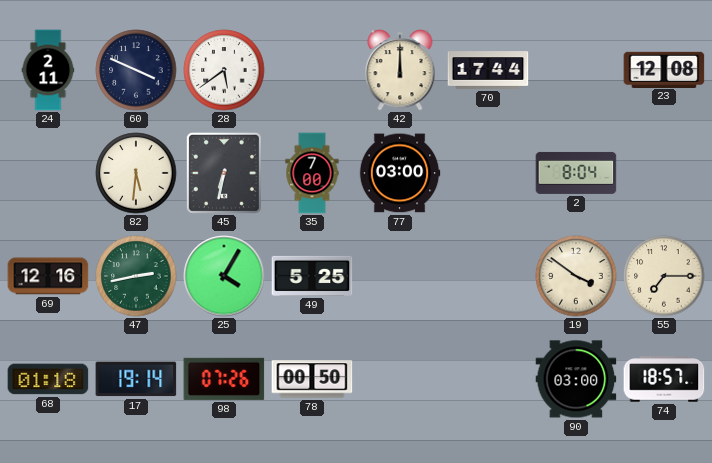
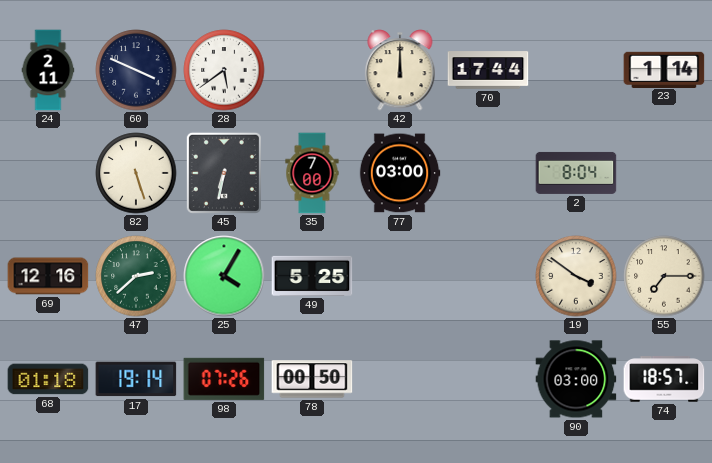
23: 12:08 -> 1:14 (664, 69)
82: 5:31 -> 5:27 (136, 173)
47: 2:43 -> 2:38 (136, 276)
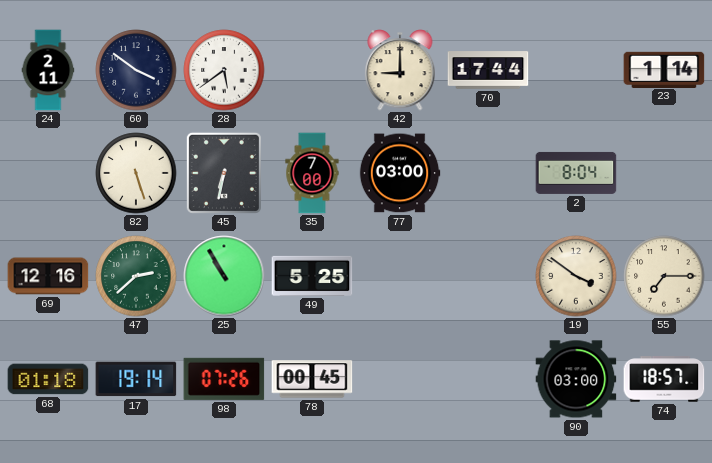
60: 3:49 -> 3:51 (136, 70)
42: 12:00 -> 9:00 (400, 70)
25: 4:05 -> 10:55 (224, 276)
78: 00:50 -> 00:45 (312, 379)
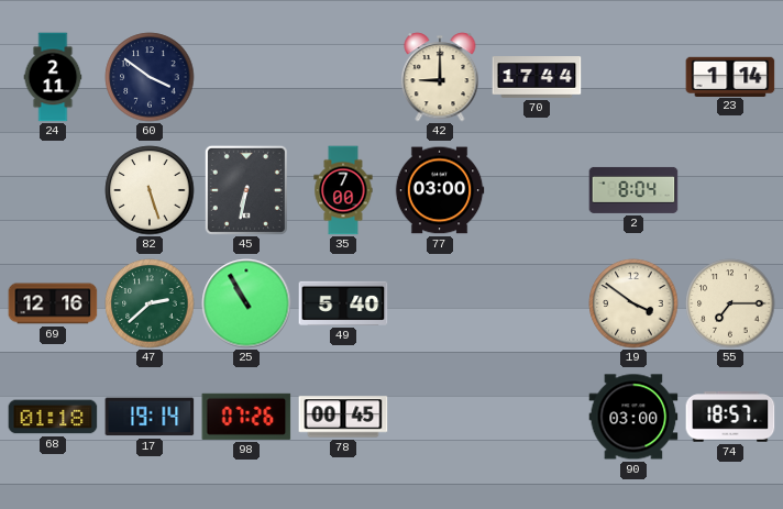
28: 5:39 -> none (224, 70)
49: 5:25 -> 5:40 (343, 303)
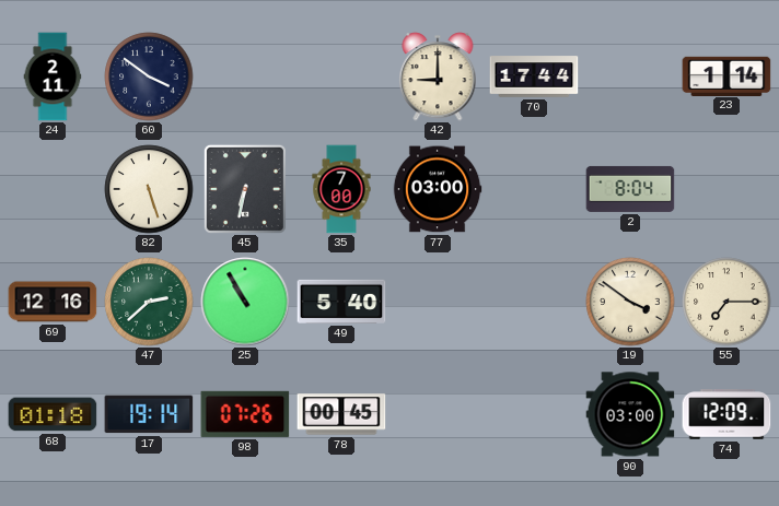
74: 18:57 -> 12:09 (726, 414)
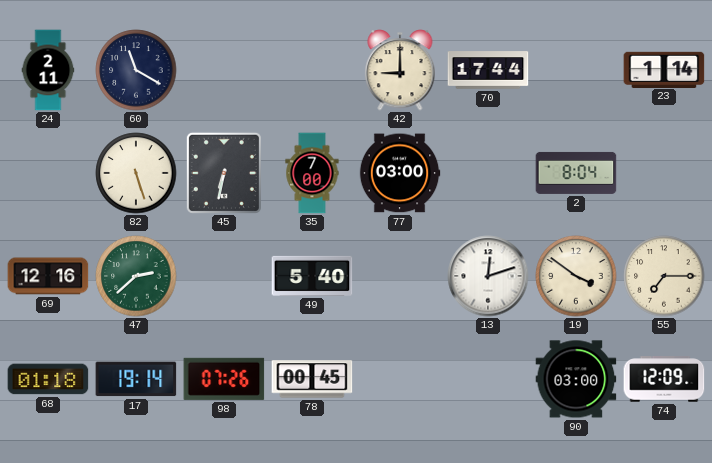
60: 3:51 -> 11:20 (136, 70)
25: 10:55 -> none (245, 302)
13: none -> 12:12 (488, 276)
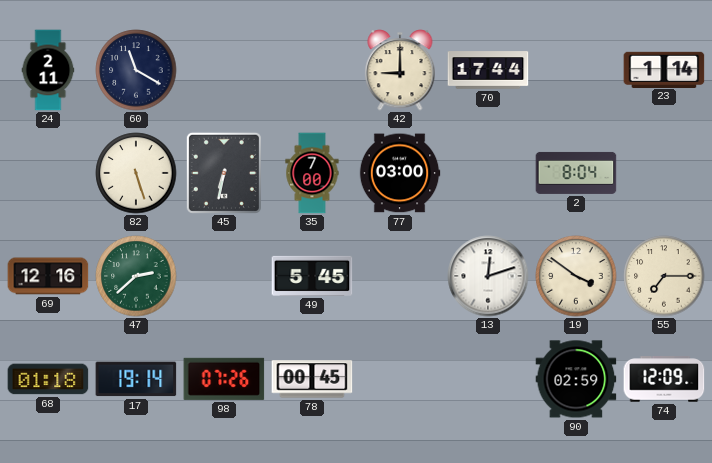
49: 5:40 -> 5:45 (312, 276)
90: 03:00 -> 02:59 (576, 379)
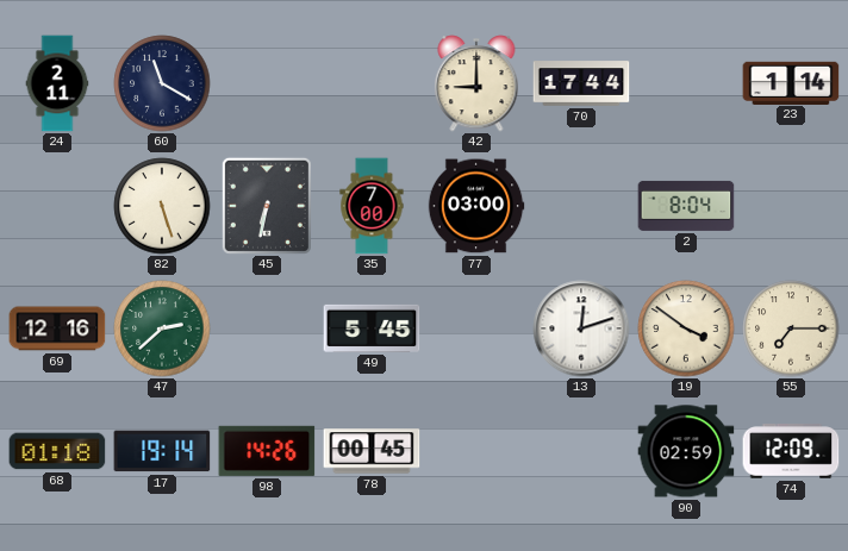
98: 07:26 -> 14:26 (267, 451)
